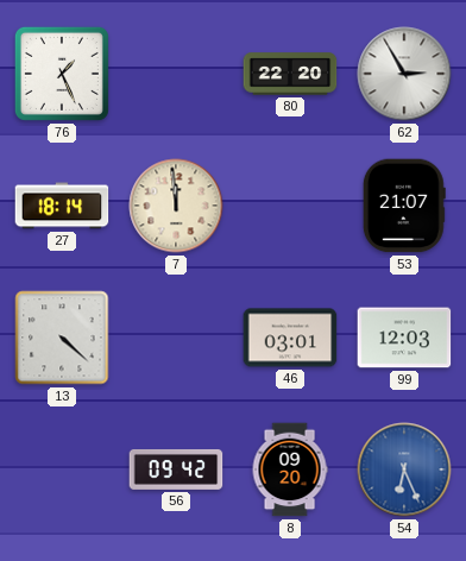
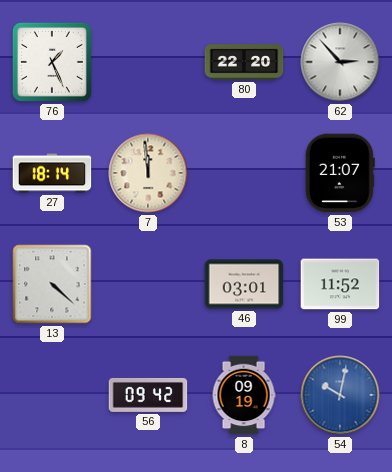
62: 2:55 -> 2:53 (340, 62)
99: 12:03 -> 11:52 (340, 284)
8: 09:20 -> 09:19 (244, 395)
54: 6:26 -> 10:02 (340, 395)
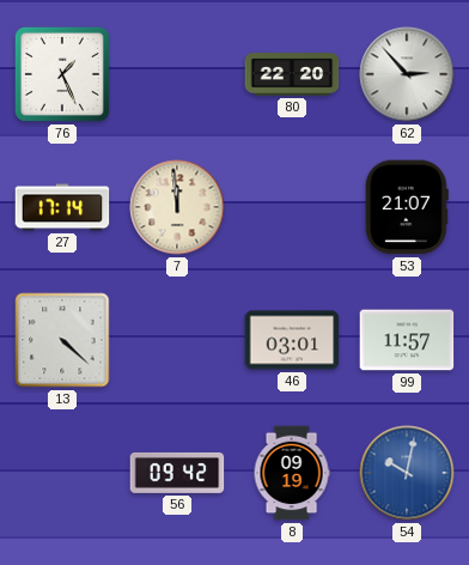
27: 18:14 -> 17:14 (62, 207)
99: 11:52 -> 11:57 (407, 340)
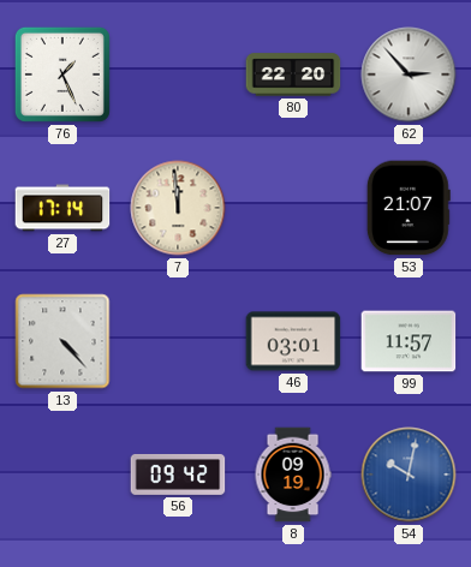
13: 4:22 -> 4:23 (62, 341)
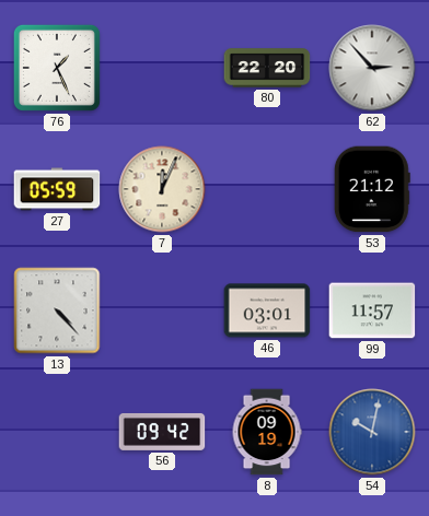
27: 17:14 -> 05:59 (57, 189)
7: 11:59 -> 12:04 (162, 189)
53: 21:07 -> 21:12 (372, 189)
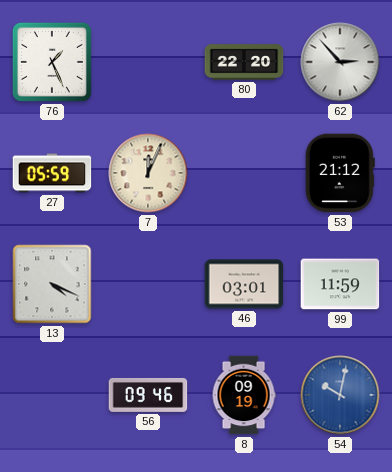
13: 4:23 -> 4:19 (52, 284)
99: 11:57 -> 11:59 (340, 284)
56: 09:42 -> 09:46 (148, 395)
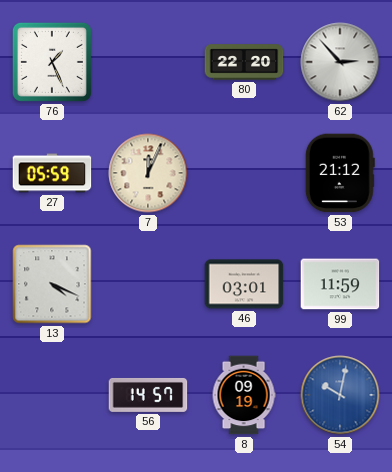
56: 09:46 -> 14:57 (148, 395)
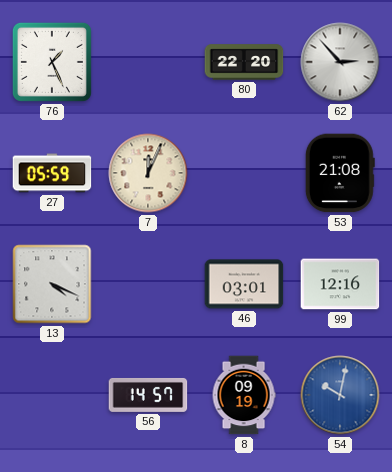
53: 21:12 -> 21:08 (340, 173)
99: 11:59 -> 12:16 (340, 284)
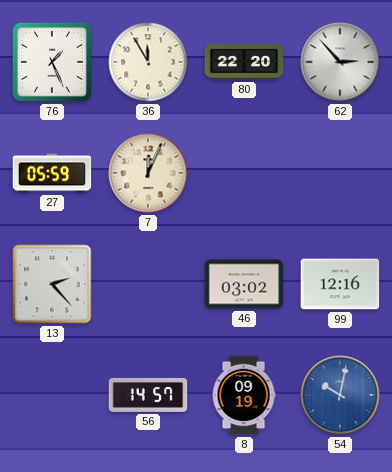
36: none -> 11:55 (148, 62)
53: 21:08 -> none (340, 173)
13: 4:19 -> 2:23 (52, 284)
46: 03:01 -> 03:02 (244, 284)
